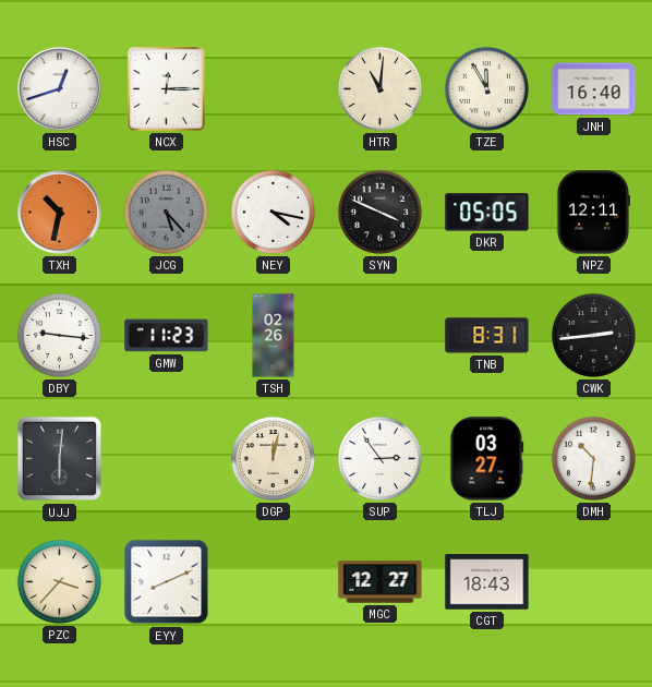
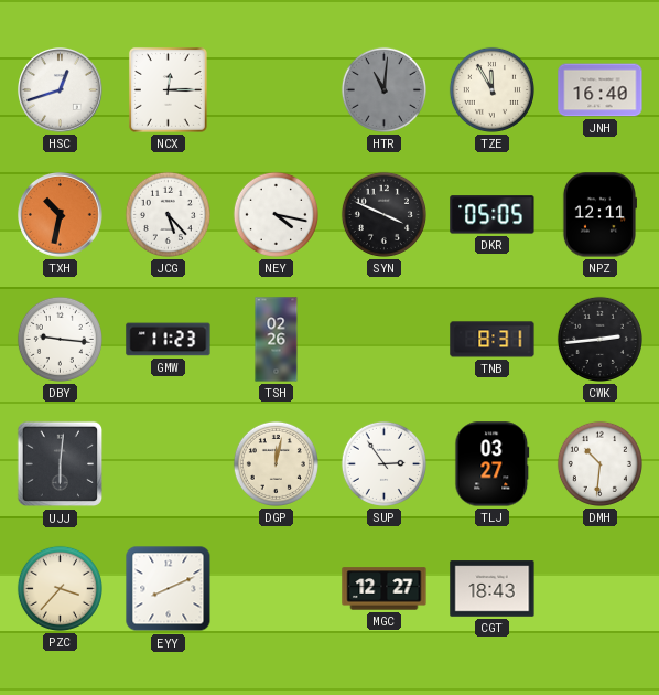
HTR dial: cream -> grey (383, 89)
JCG dial: grey -> white (168, 214)
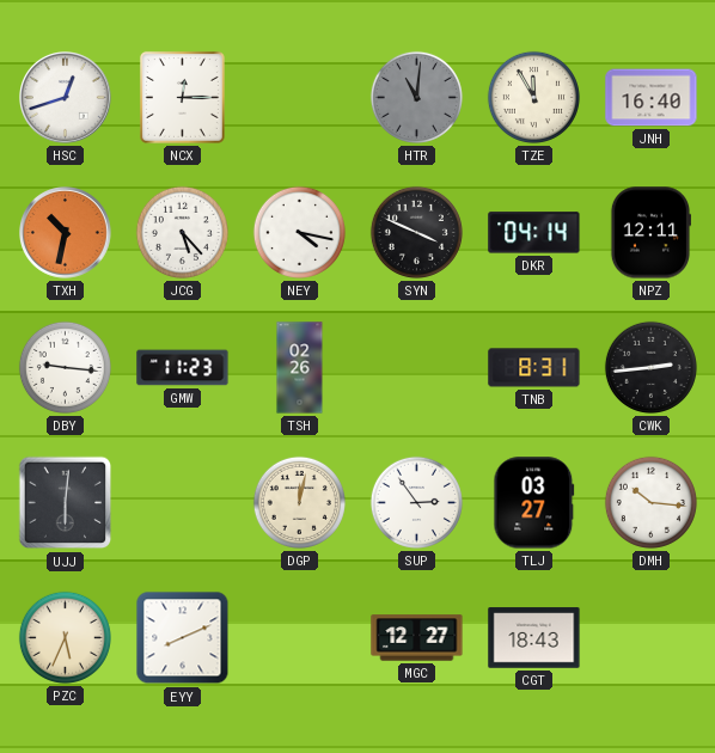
DKR: 05:05 -> 04:14 (534, 233)
DMH: 10:31 -> 10:16 (650, 502)
PZC: 3:37 -> 5:34 (65, 637)
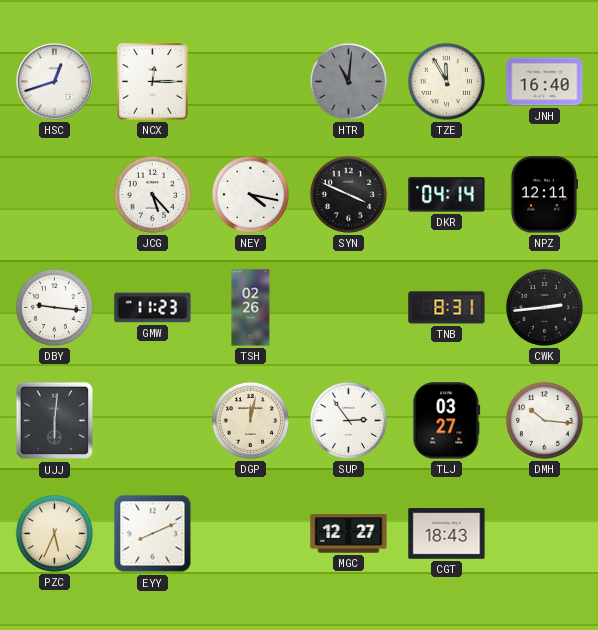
TXH: 10:32 -> none (66, 233)
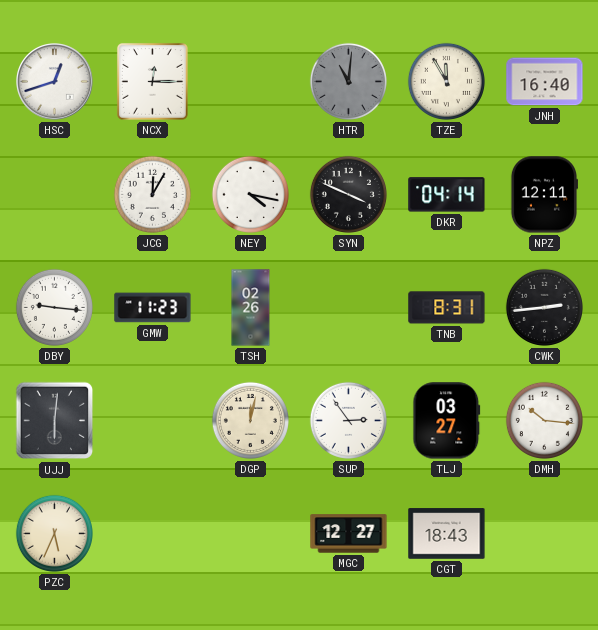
JCG: 5:23 -> 12:05 (152, 194)
EYY: 8:11 -> none (153, 534)
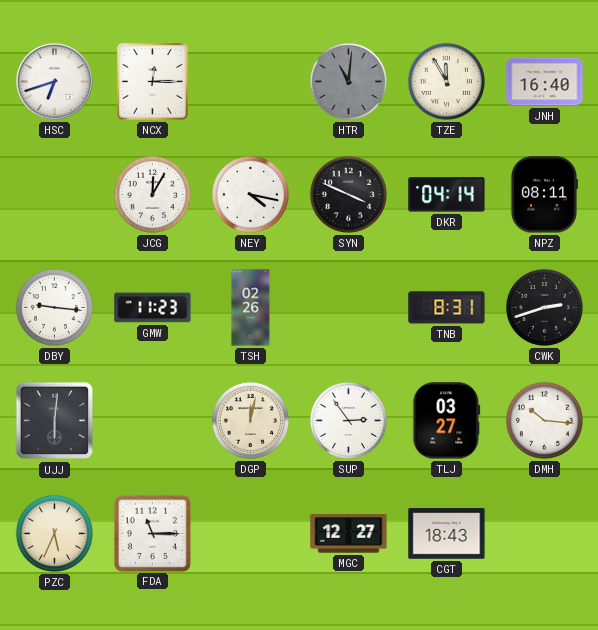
HSC: 12:42 -> 6:42 (55, 82)
NPZ: 12:11 -> 08:11 (543, 195)
CWK: 2:44 -> 2:42 (544, 307)
FDA: none -> 11:15 (152, 533)
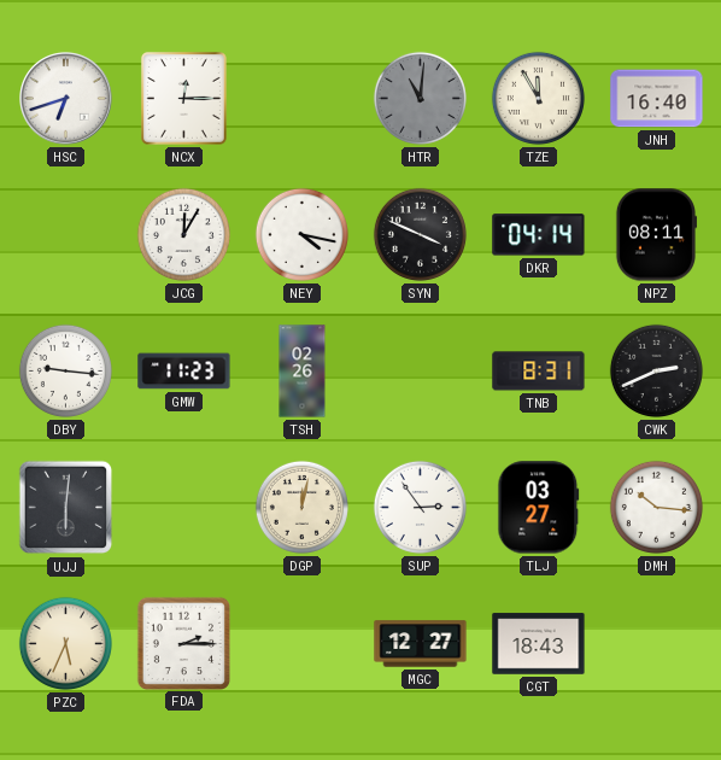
CWK: 2:42 -> 2:41 (656, 370)
FDA: 11:15 -> 2:15 (183, 643)
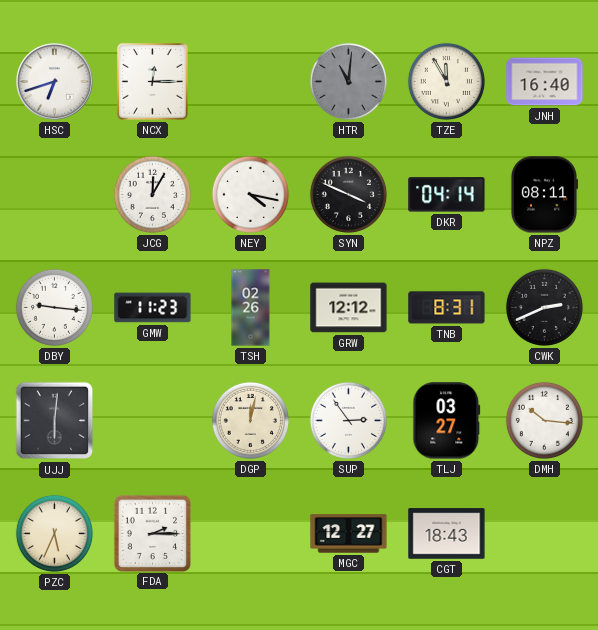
GRW: none -> 12:12 (349, 308)
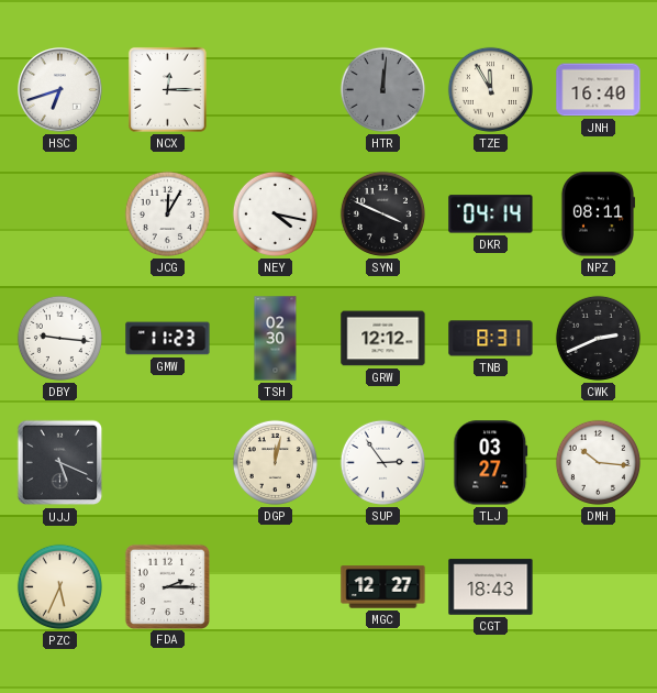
HTR: 11:01 -> 12:01 (382, 89)
TSH: 02:26 -> 02:30 (276, 339)
UJJ: 6:01 -> 5:19 (60, 463)
